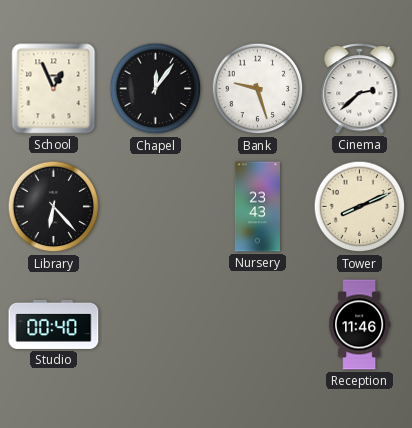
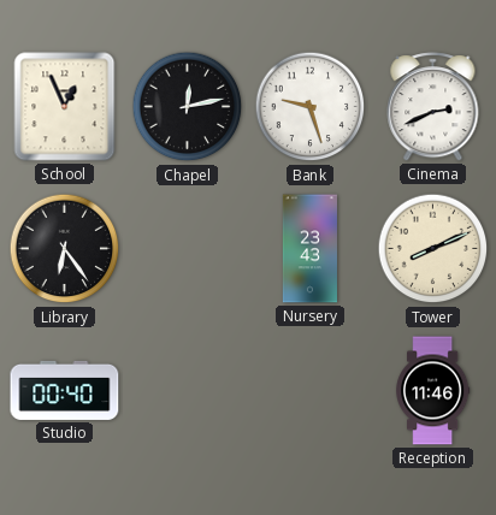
Chapel: 12:06 -> 12:13 (188, 107)
Cinema: 2:38 -> 2:41 (433, 107)
Library: 6:23 -> 6:24 (65, 249)
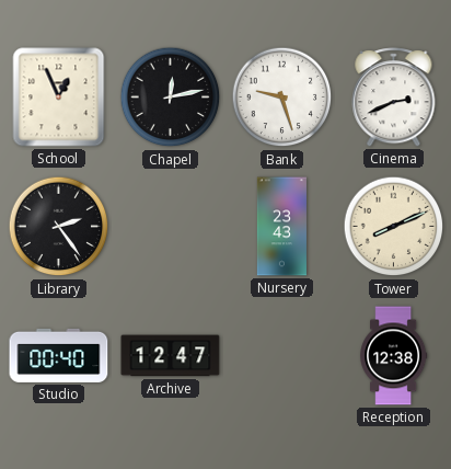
Library: 6:24 -> 2:24 (59, 227)
Archive: none -> 12:47 (171, 356)
Reception: 11:46 -> 12:38 (394, 356)
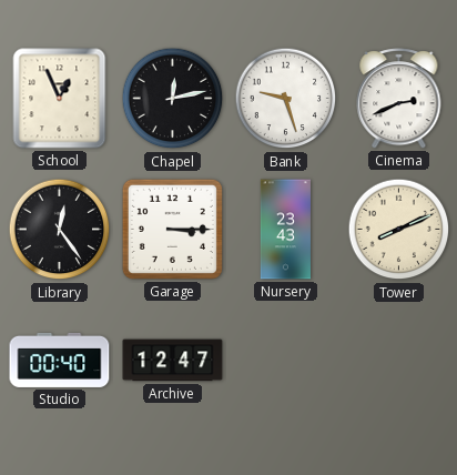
Library: 2:24 -> 12:24 (60, 230)
Garage: none -> 3:15 (172, 229)
Reception: 12:38 -> none (394, 356)
